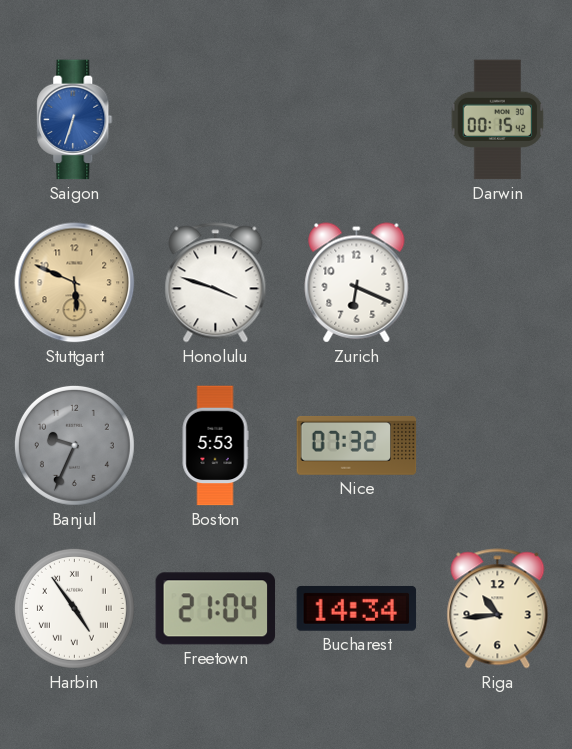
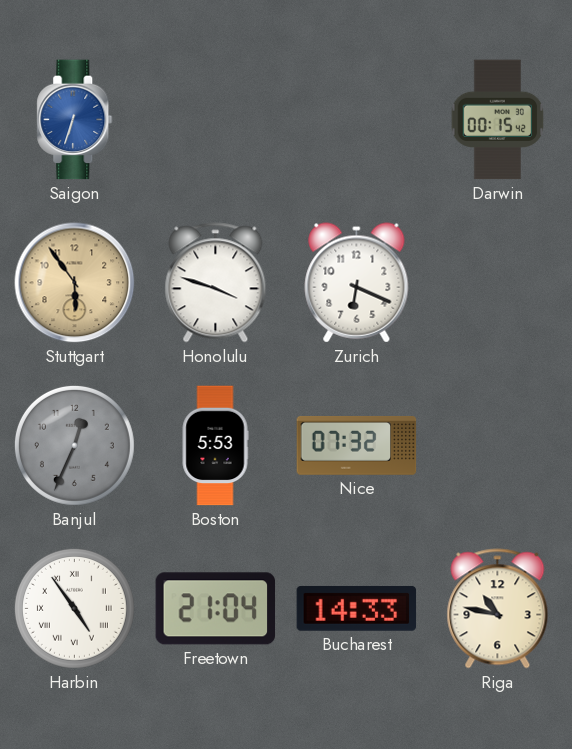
Stuttgart: 5:49 -> 5:54 (75, 283)
Banjul: 9:34 -> 12:34 (74, 445)
Bucharest: 14:34 -> 14:33 (357, 608)
Riga: 10:44 -> 10:47 (498, 609)
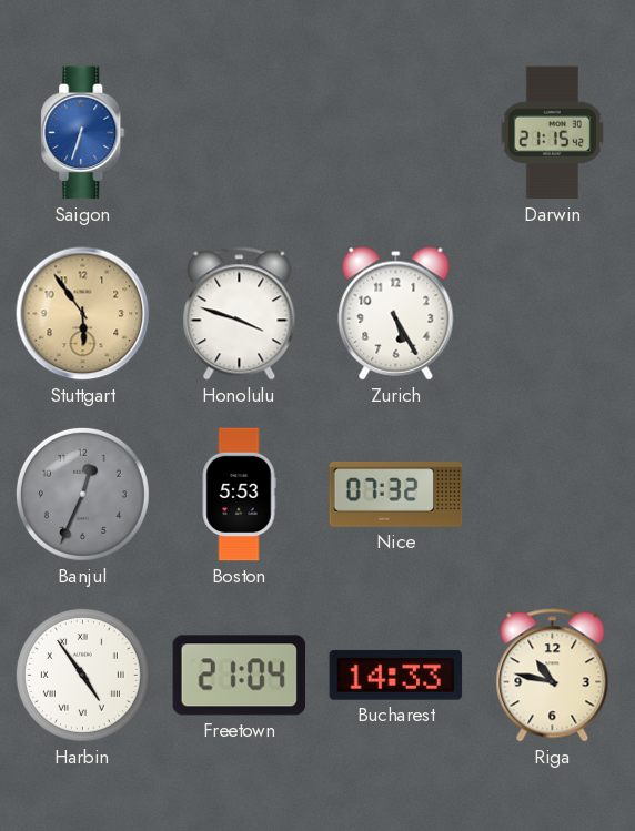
Darwin: 00:15 -> 21:15 (553, 133)
Zurich: 6:19 -> 5:25 (396, 314)
